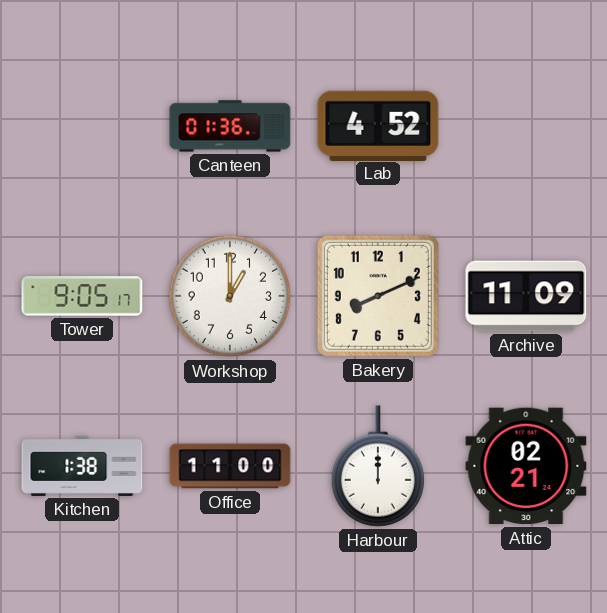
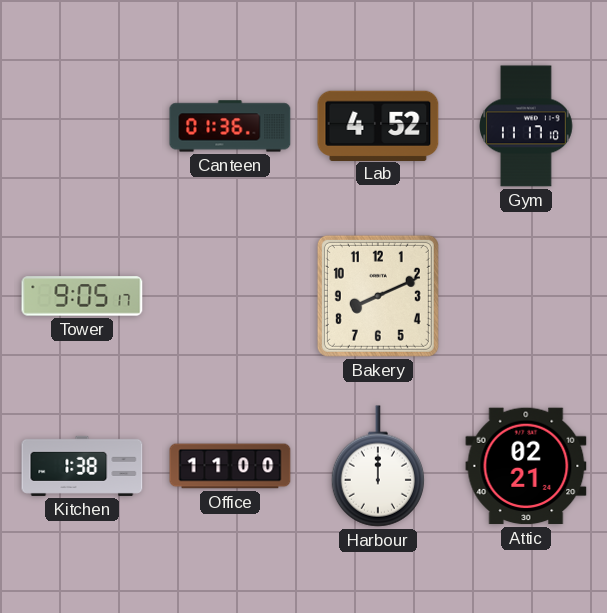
Gym: none -> 11:17 (527, 126)
Workshop: 1:00 -> none (230, 296)
Archive: 11:09 -> none (526, 296)
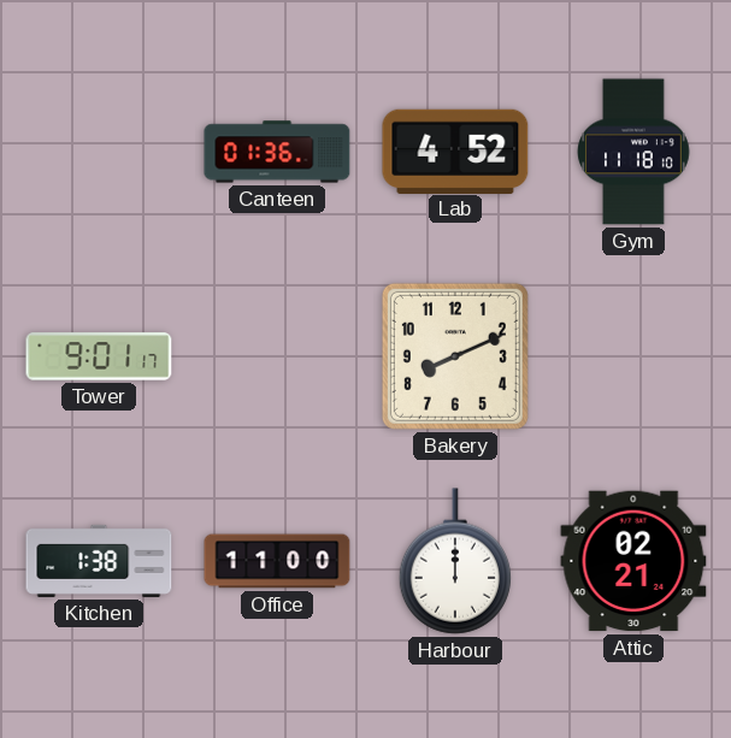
Gym: 11:17 -> 11:18 (635, 152)
Tower: 9:05 -> 9:01 (99, 356)
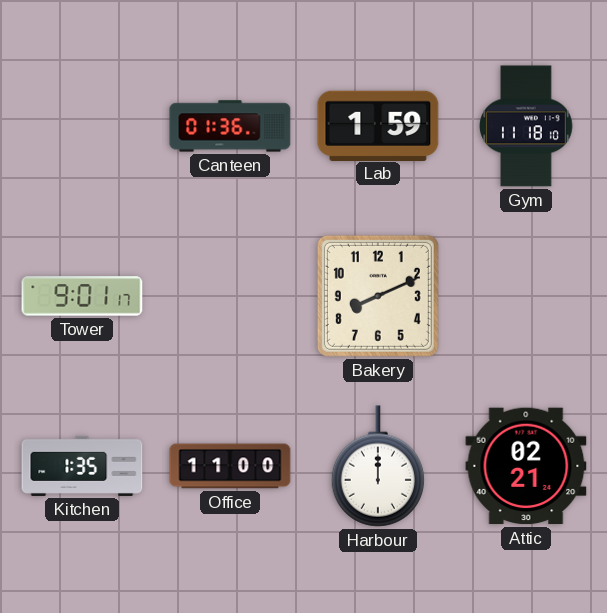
Lab: 4:52 -> 1:59 (378, 125)
Kitchen: 1:38 -> 1:35 (82, 466)
